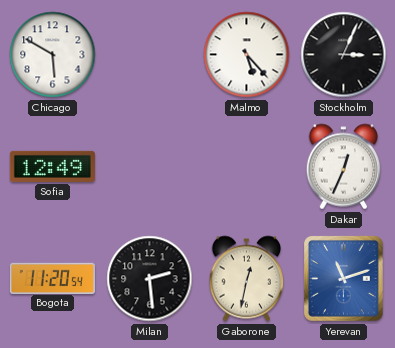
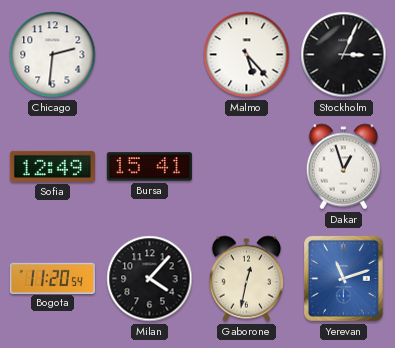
Chicago: 5:50 -> 2:31 (53, 55)
Bursa: none -> 15:41 (149, 167)
Dakar: 12:34 -> 12:57 (344, 167)
Milan: 2:29 -> 4:07 (150, 279)
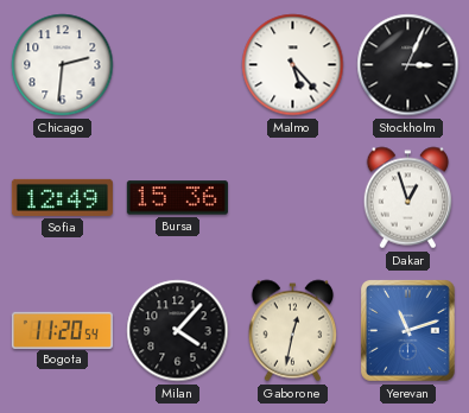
Bursa: 15:41 -> 15:36 (177, 198)
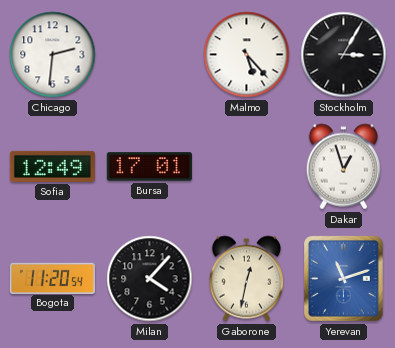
Stockholm: 3:04 -> 3:05 (344, 55)
Bursa: 15:36 -> 17:01 (149, 167)
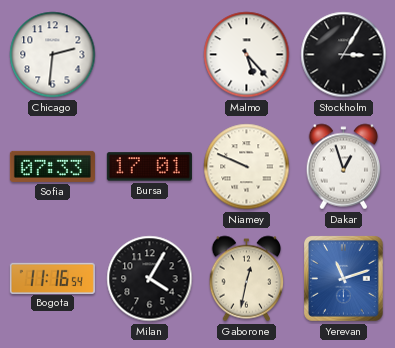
Sofia: 12:49 -> 07:33 (52, 166)
Niamey: none -> 9:49 (247, 167)
Bogota: 11:20 -> 11:16 (52, 278)
Milan: 4:07 -> 4:05 (150, 279)
